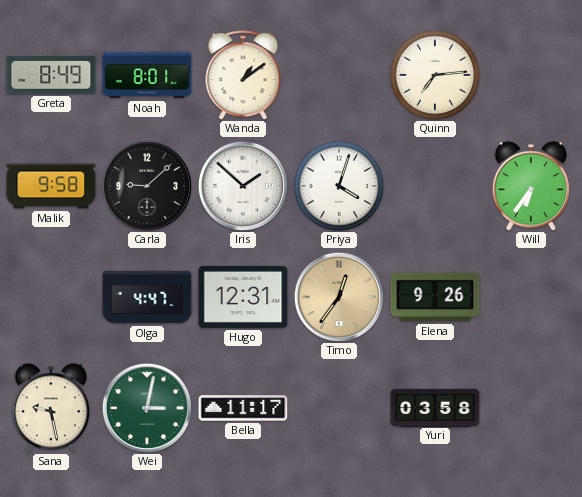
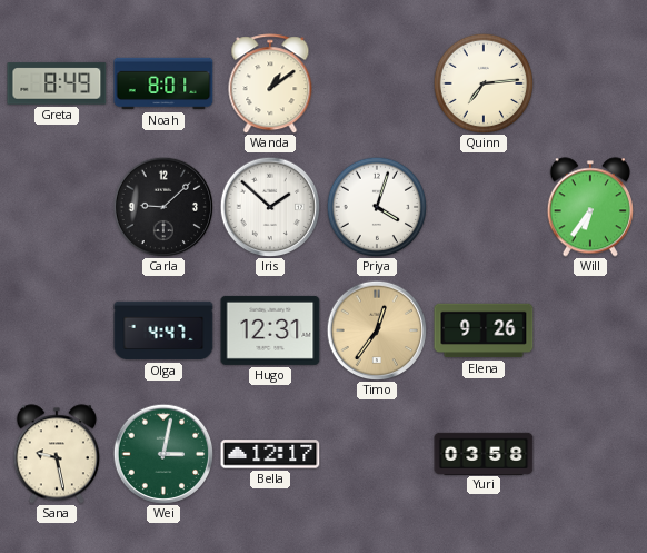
Malik: 9:58 -> none (51, 186)
Bella: 11:17 -> 12:17 (270, 454)
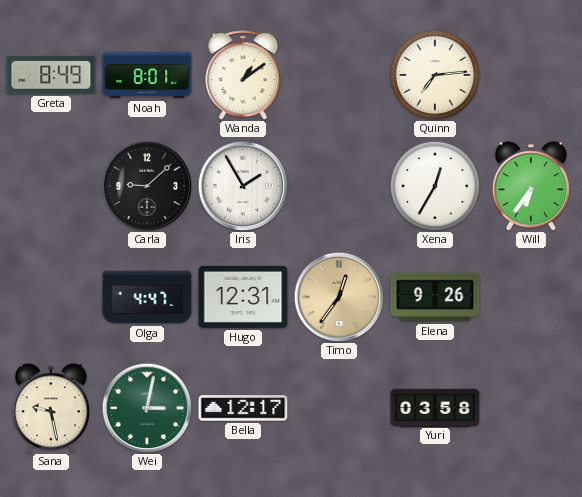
Iris: 1:52 -> 1:55 (243, 186)
Priya: 4:03 -> none (377, 207)
Xena: none -> 12:35 (435, 186)
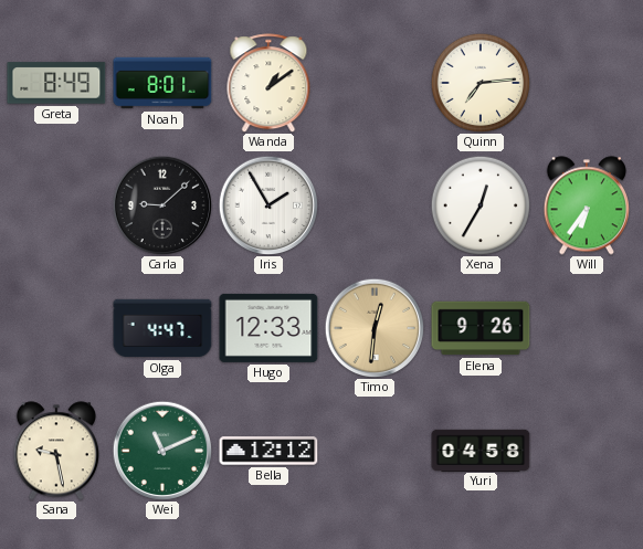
Hugo: 12:31 -> 12:33 (268, 328)
Timo: 12:36 -> 12:31 (375, 328)
Wei: 3:02 -> 11:11 (162, 451)
Bella: 12:17 -> 12:12 (268, 451)
Yuri: 03:58 -> 04:58 (481, 450)
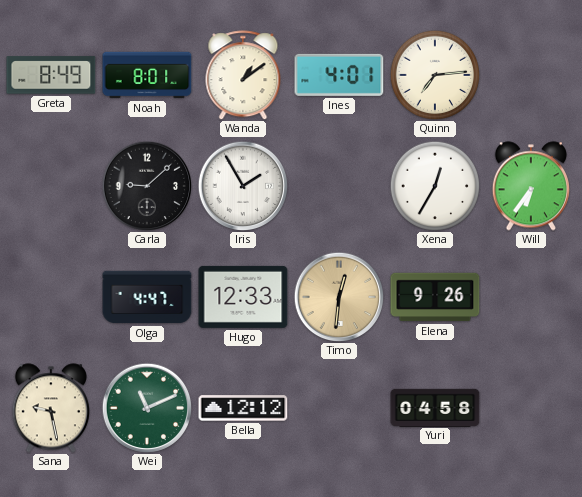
Ines: none -> 4:01 (339, 75)
